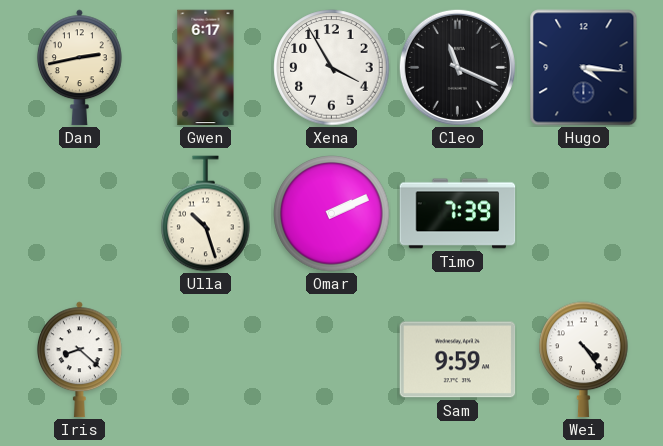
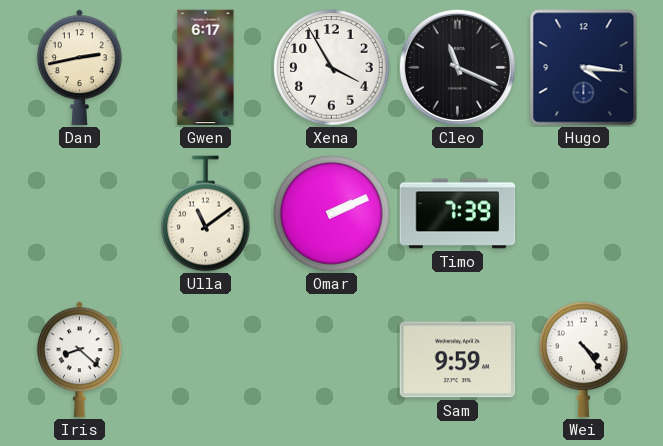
Ulla: 10:27 -> 11:09 (206, 214)
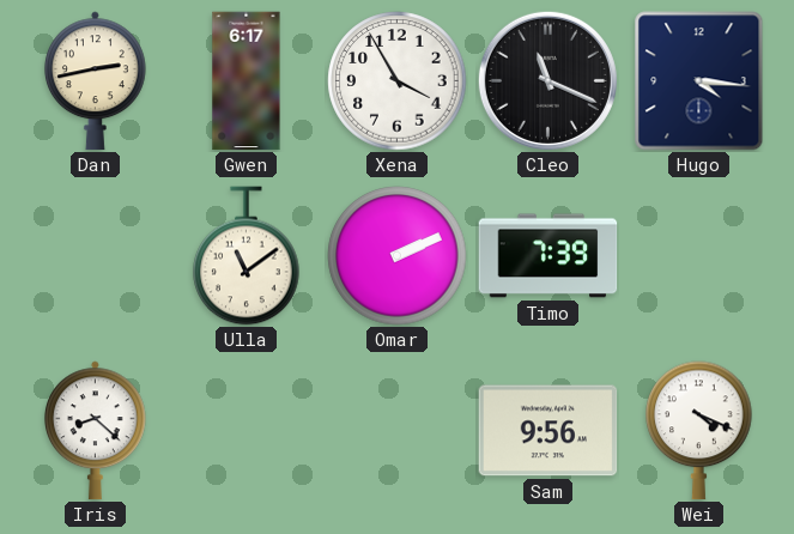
Sam: 9:59 -> 9:56 (548, 431)
Wei: 4:24 -> 4:19 (699, 431)
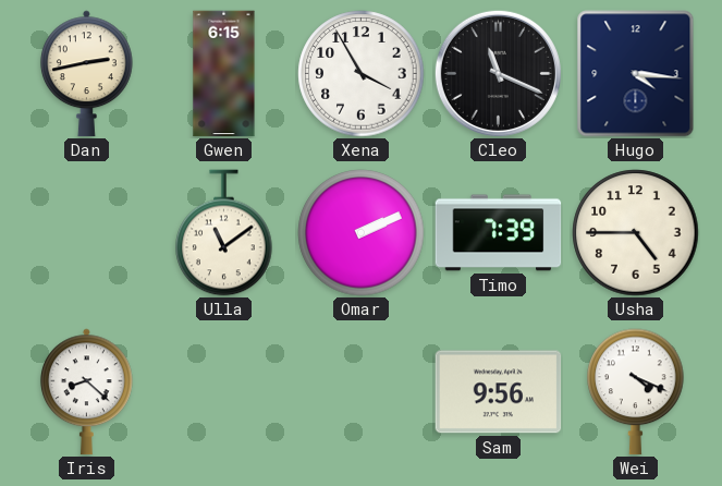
Gwen: 6:17 -> 6:15 (224, 74)
Usha: none -> 4:45 (636, 233)
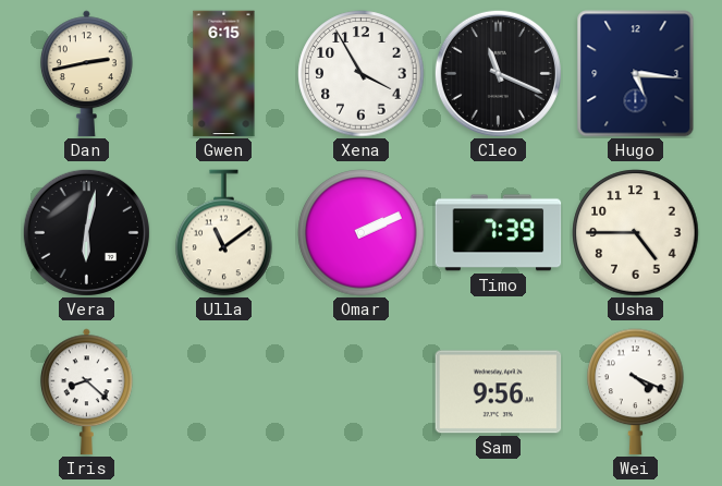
Hugo: 4:16 -> 5:16 (636, 74)
Vera: none -> 6:02 (86, 232)
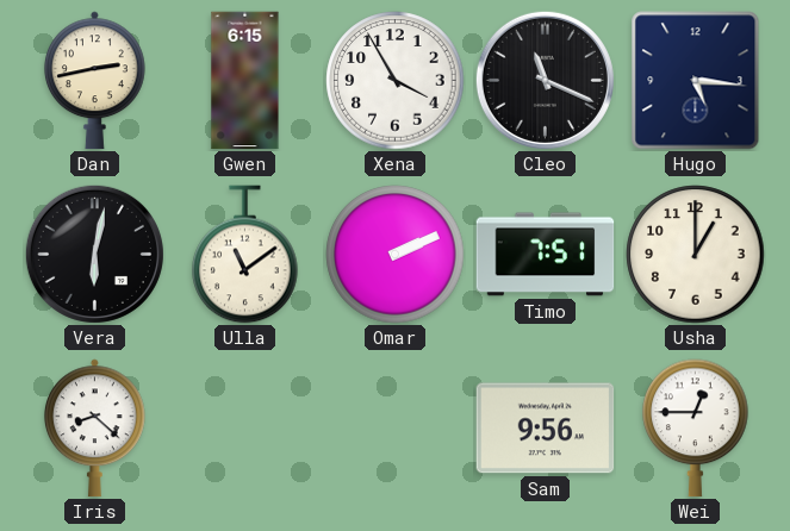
Timo: 7:39 -> 7:51 (546, 255)
Usha: 4:45 -> 1:00 (696, 255)
Wei: 4:19 -> 12:45 (696, 429)
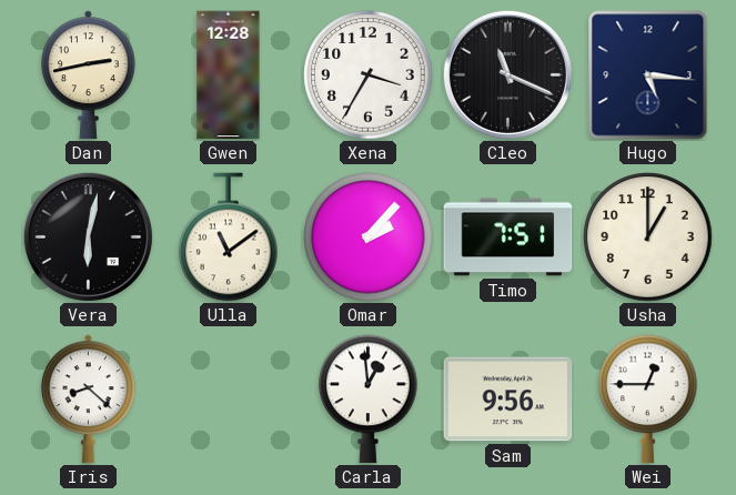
Gwen: 6:15 -> 12:28 (229, 75)
Xena: 3:55 -> 3:35 (369, 75)
Omar: 2:11 -> 2:07 (369, 238)
Carla: none -> 12:59 (369, 400)
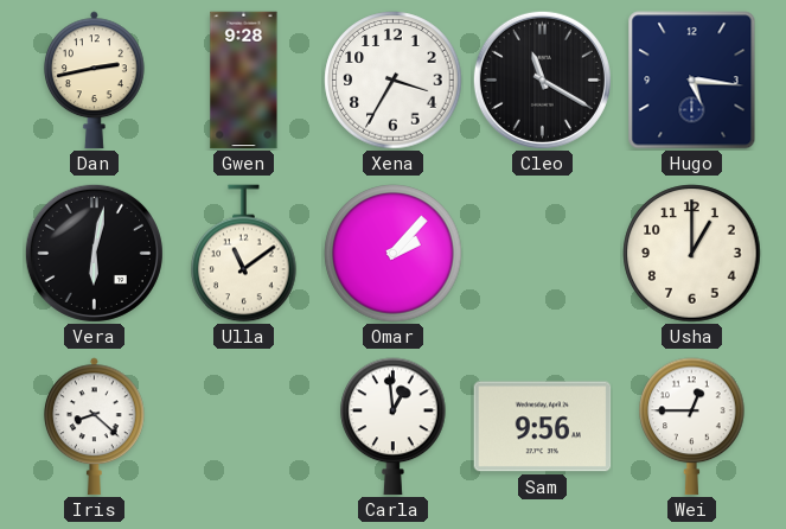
Gwen: 12:28 -> 9:28 (244, 81)
Cleo: 11:19 -> 11:20 (542, 79)
Timo: 7:51 -> none (508, 238)
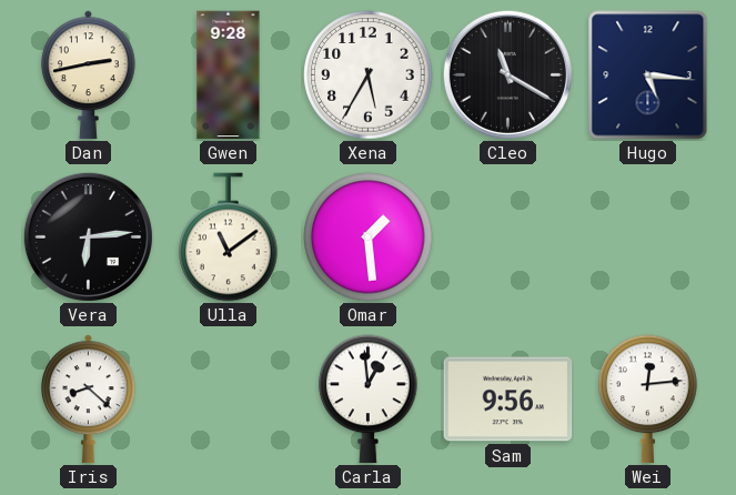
Xena: 3:35 -> 5:35 (369, 75)
Vera: 6:02 -> 6:14 (88, 236)
Omar: 2:07 -> 1:29 (369, 238)
Usha: 1:00 -> none (692, 254)
Wei: 12:45 -> 12:14 (648, 400)
